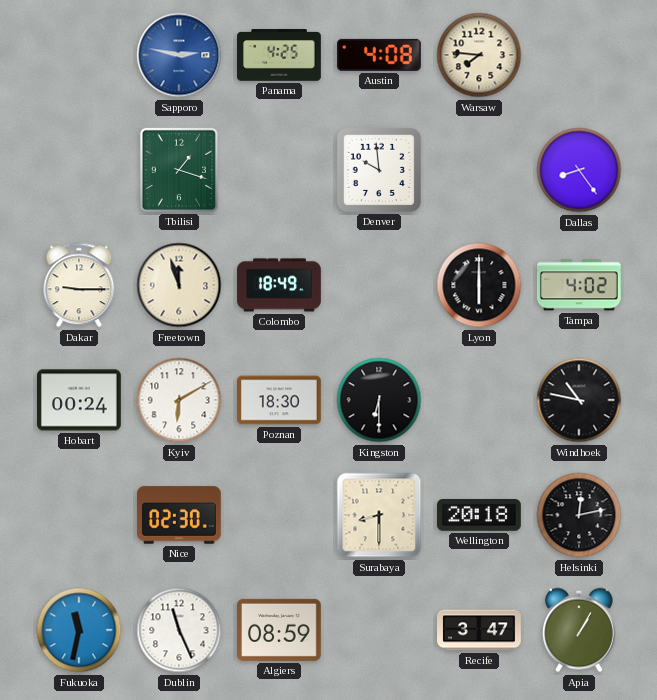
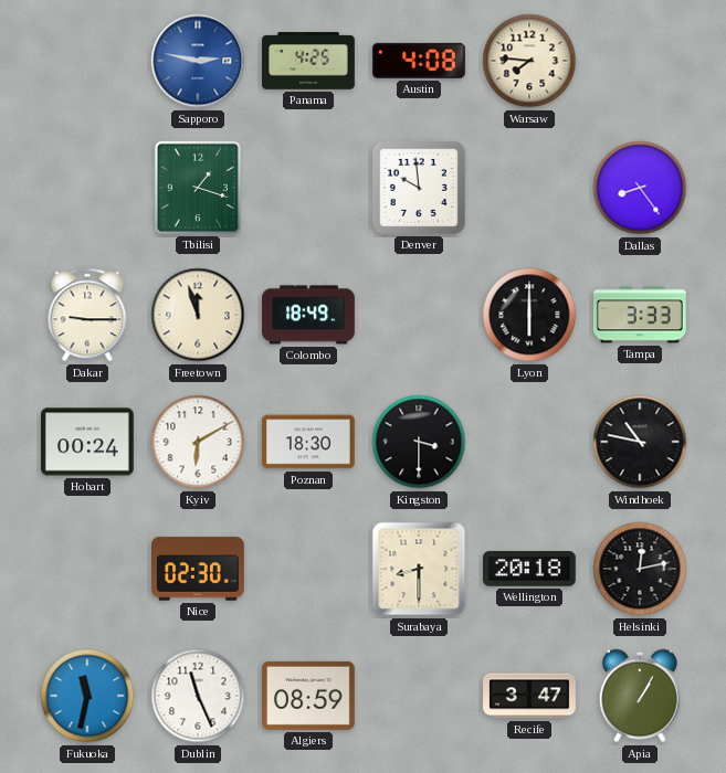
Tampa: 4:02 -> 3:33 (641, 315)
Kingston: 6:30 -> 3:30 (419, 442)
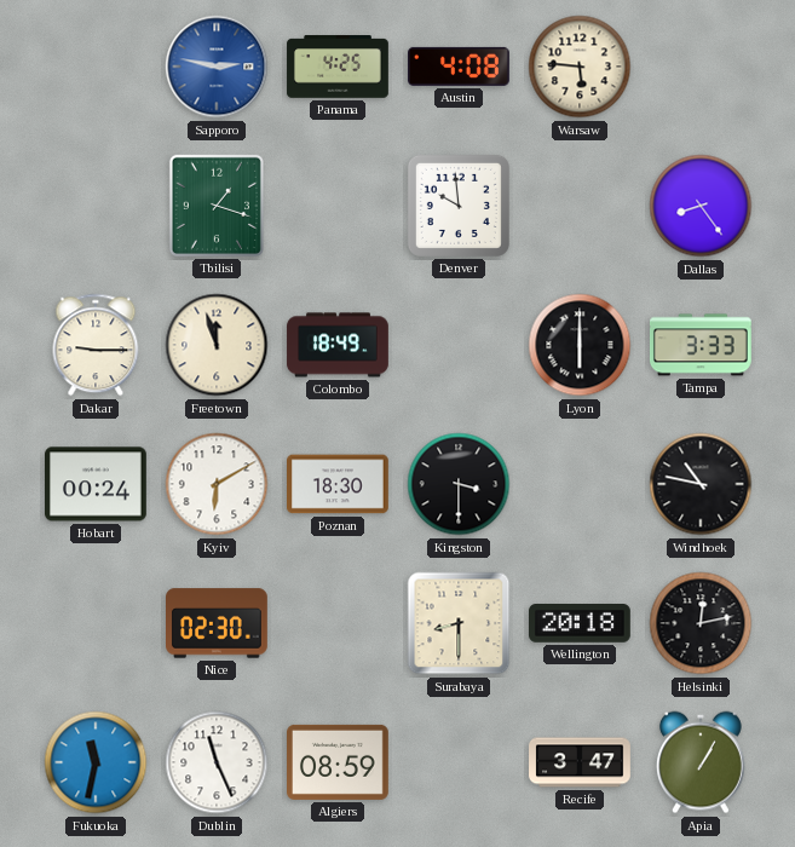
Warsaw: 7:46 -> 5:46 (580, 67)
